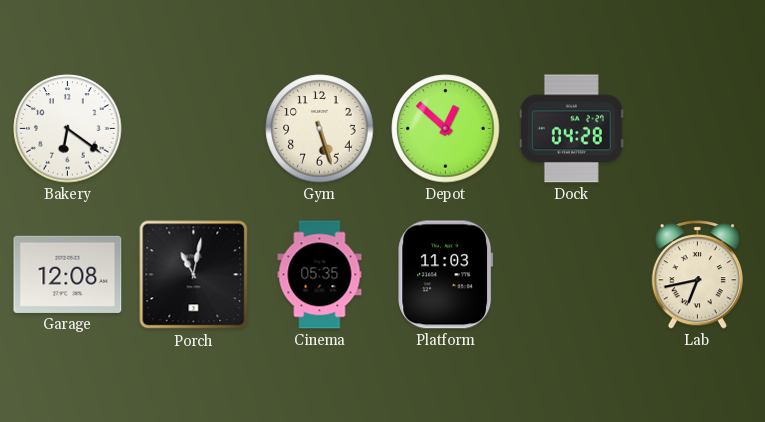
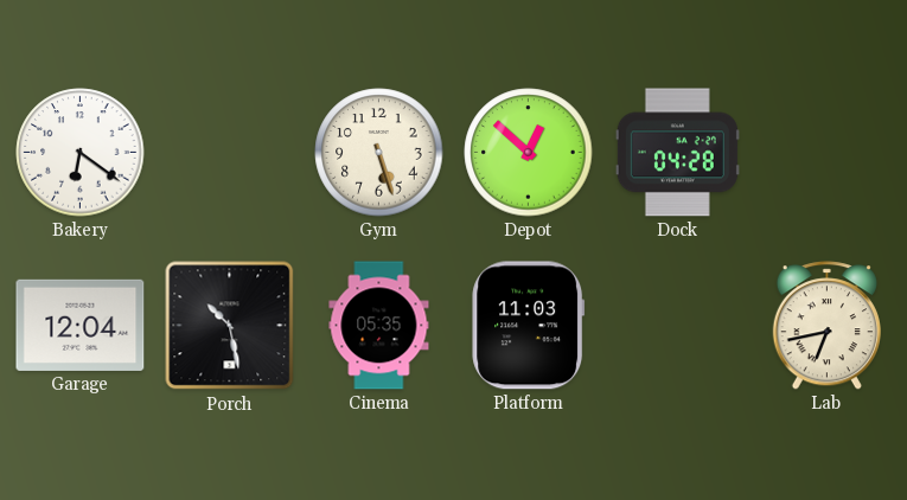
Garage: 12:08 -> 12:04 (81, 325)
Porch: 11:02 -> 10:28 (230, 326)
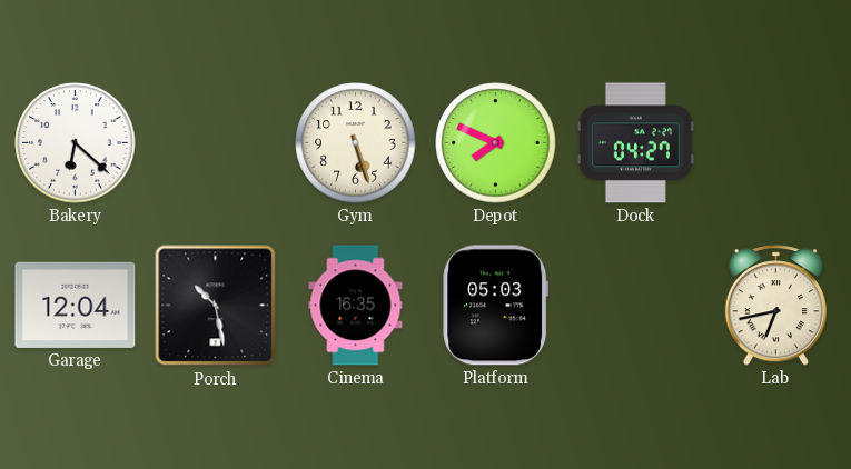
Bakery: 6:21 -> 6:22 (76, 143)
Depot: 12:52 -> 7:49 (496, 143)
Dock: 04:28 -> 04:27 (635, 143)
Cinema: 05:35 -> 16:35 (356, 306)
Platform: 11:03 -> 05:03 (496, 306)
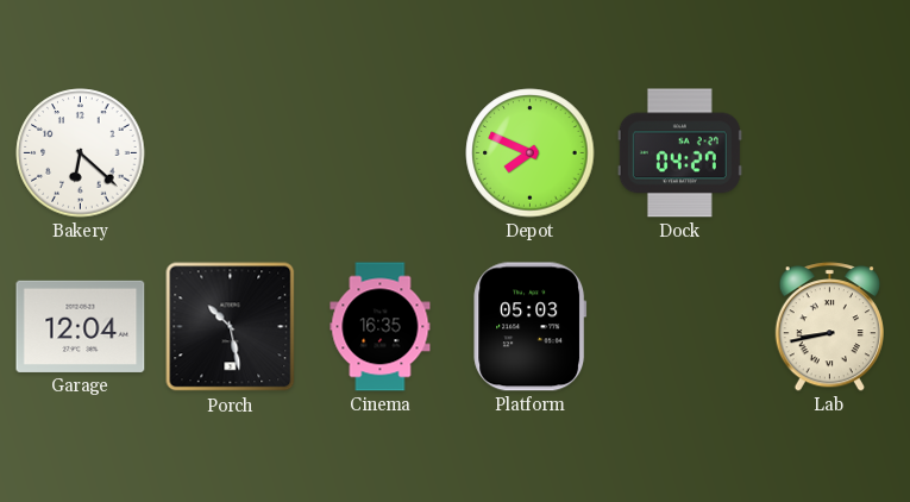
Gym: 5:27 -> none (356, 143)
Lab: 6:43 -> 8:43 (829, 327)
